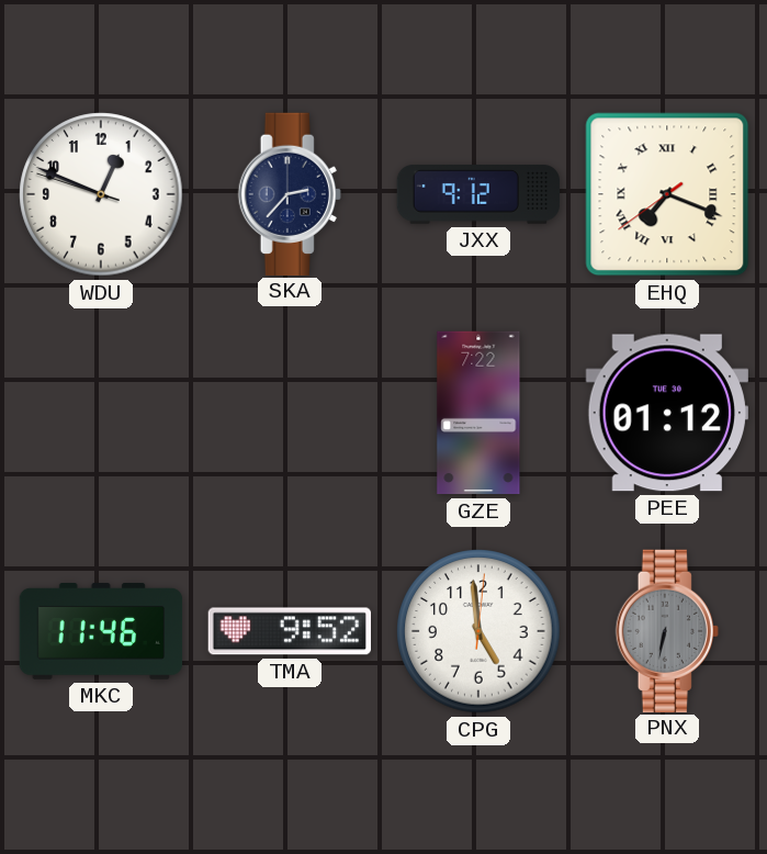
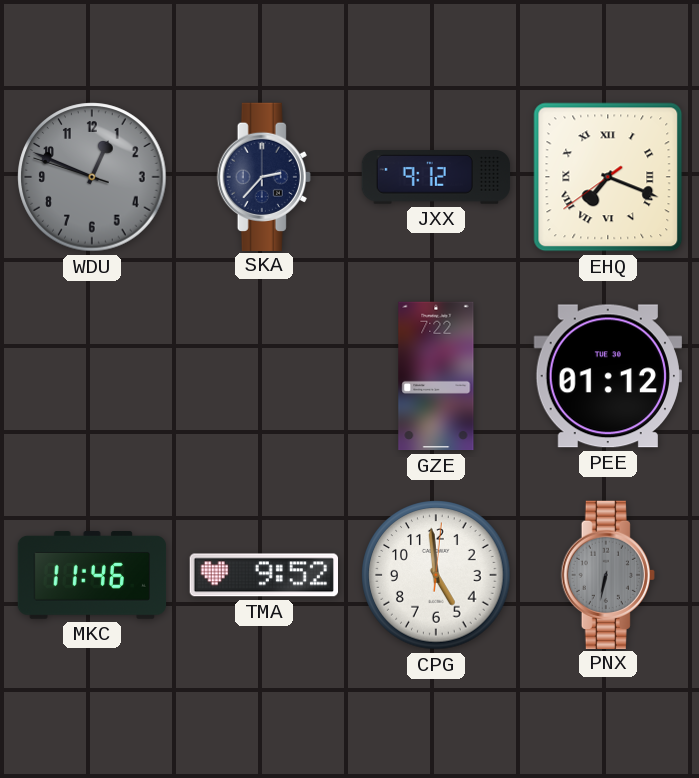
WDU dial: white -> grey (92, 177)
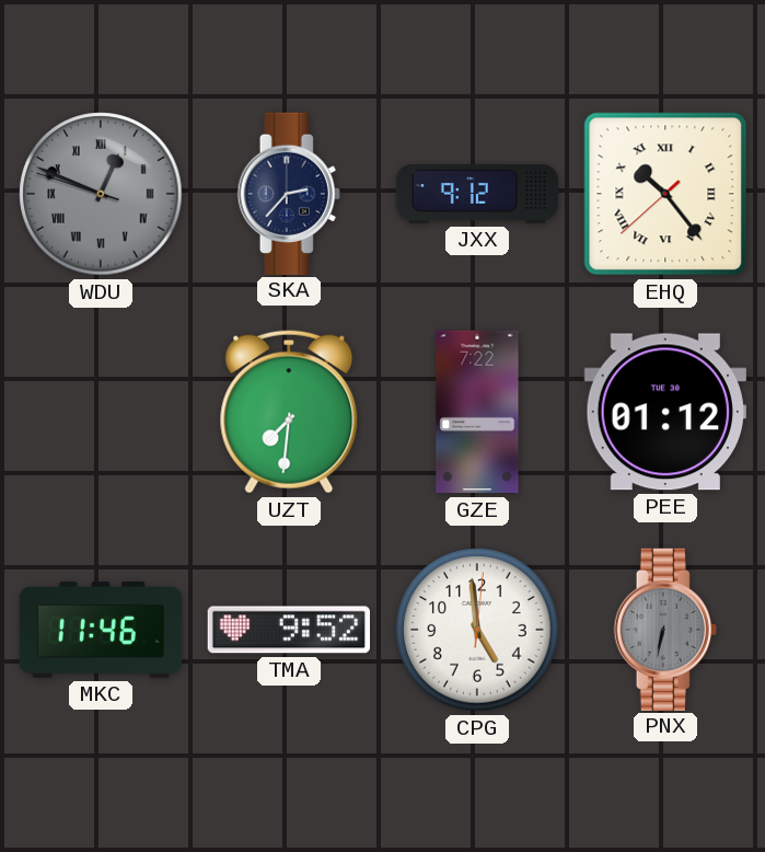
WDU numerals: Arabic -> Roman (101, 194)
EHQ: 7:18 -> 10:23 (665, 194)
UZT: none -> 7:31 (289, 412)
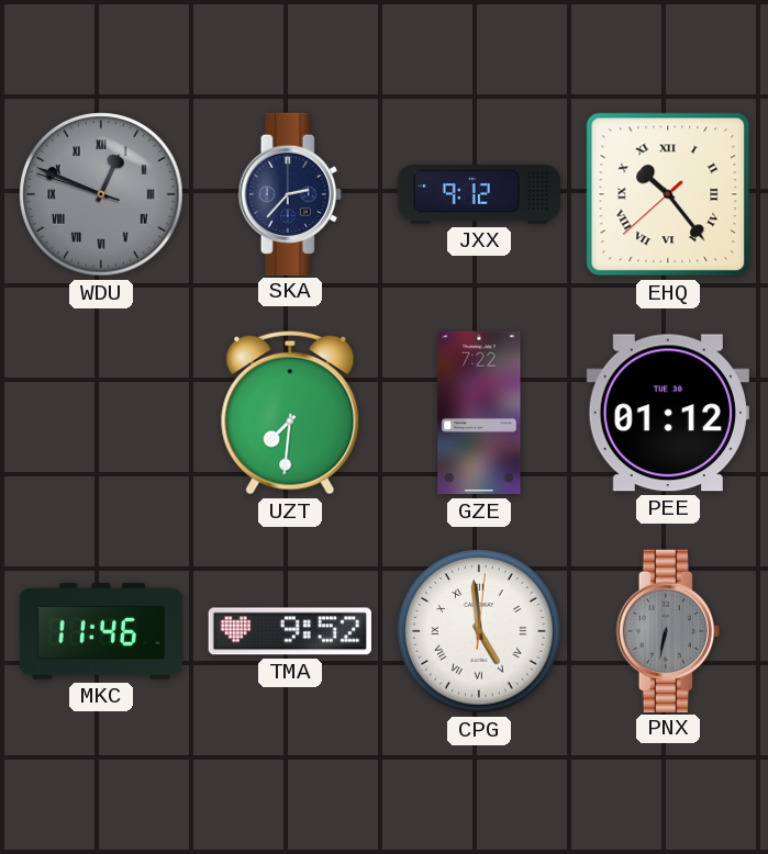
CPG numerals: Arabic -> Roman (479, 631)
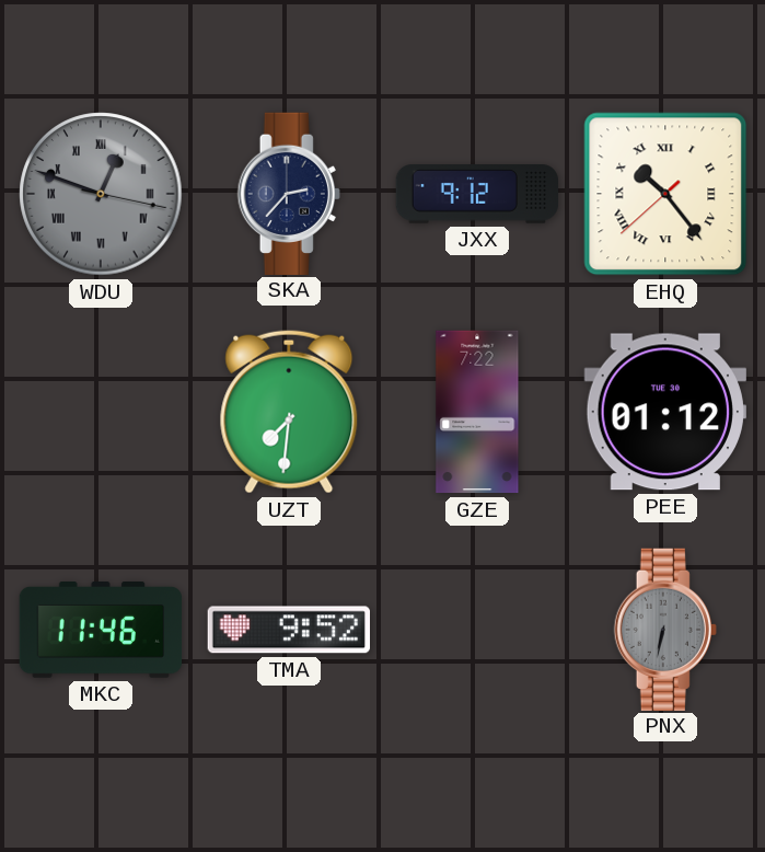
WDU: 12:48:48 -> 12:48:17 (101, 194)
CPG: 4:59 -> none (479, 631)
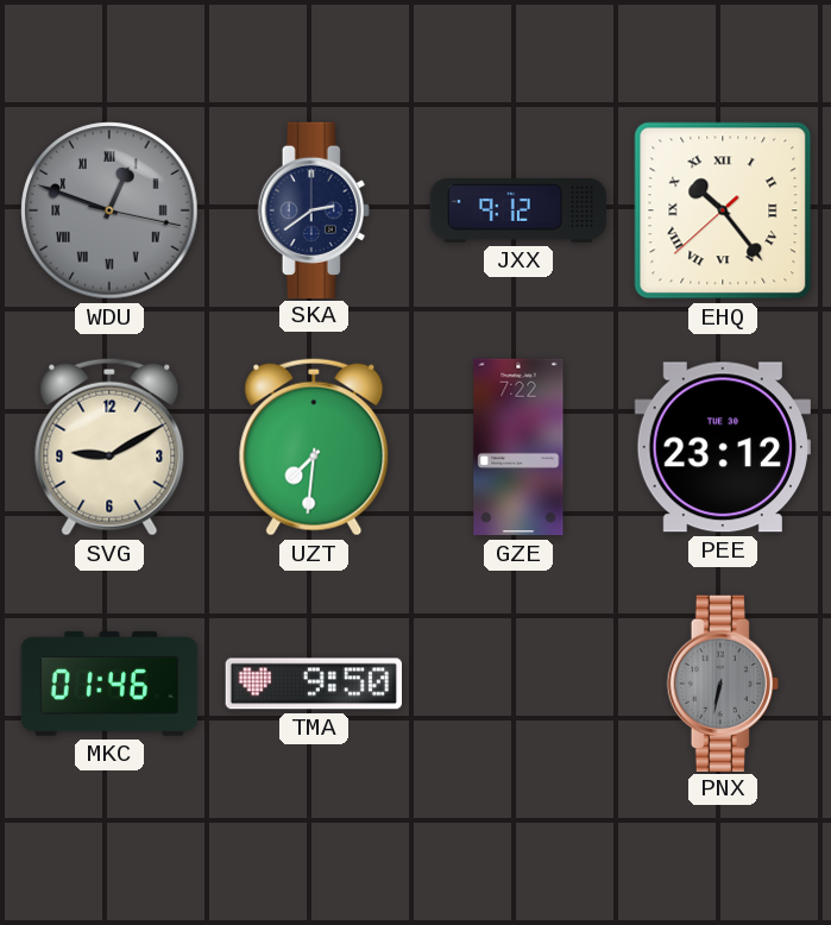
SKA: 2:37 -> 2:39 (314, 209)
SVG: none -> 9:10 (109, 447)
PEE: 01:12 -> 23:12 (723, 447)
MKC: 11:46 -> 01:46 (109, 685)
TMA: 9:52 -> 9:50 (313, 684)
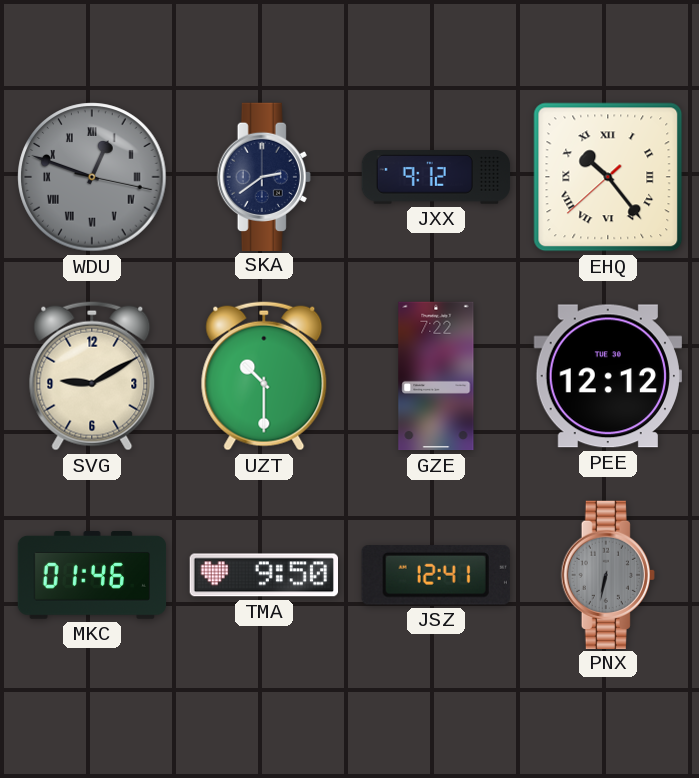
UZT: 7:31 -> 10:30 (264, 376)
PEE: 23:12 -> 12:12 (608, 376)
JSZ: none -> 12:41 (436, 576)
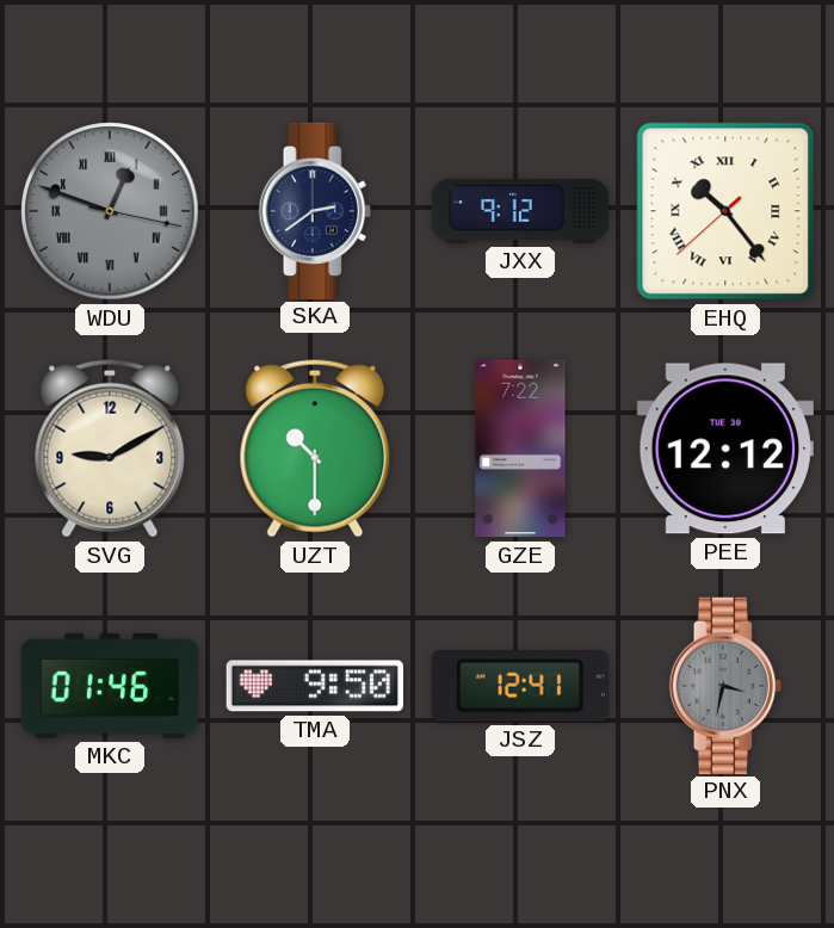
PNX: 6:32 -> 3:32 (725, 685)
